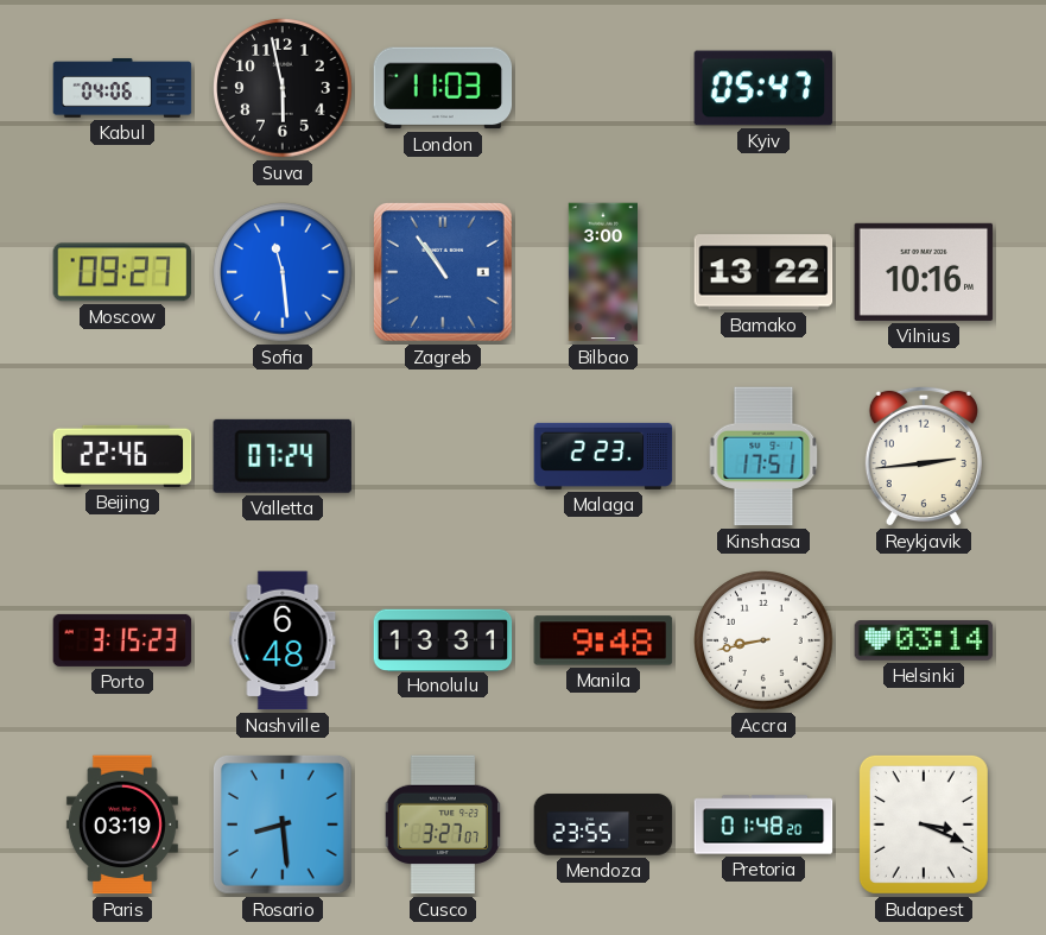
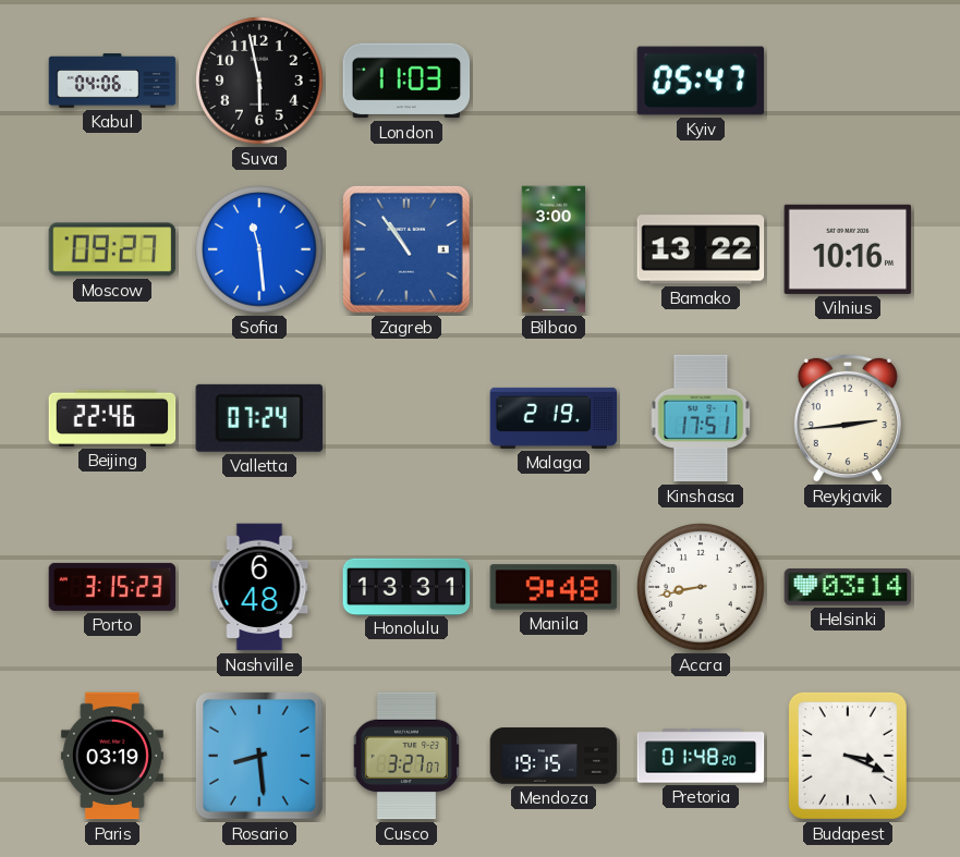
Malaga: 2:23 -> 2:19 (554, 418)
Mendoza: 23:55 -> 19:15 (554, 756)
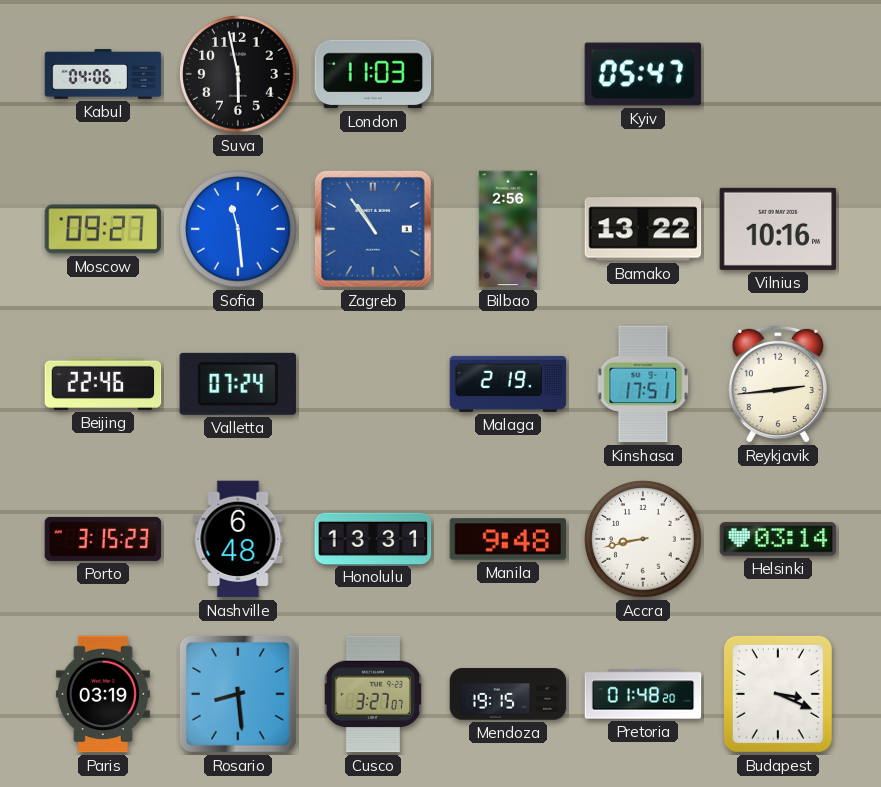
Bilbao: 3:00 -> 2:56 (507, 229)
